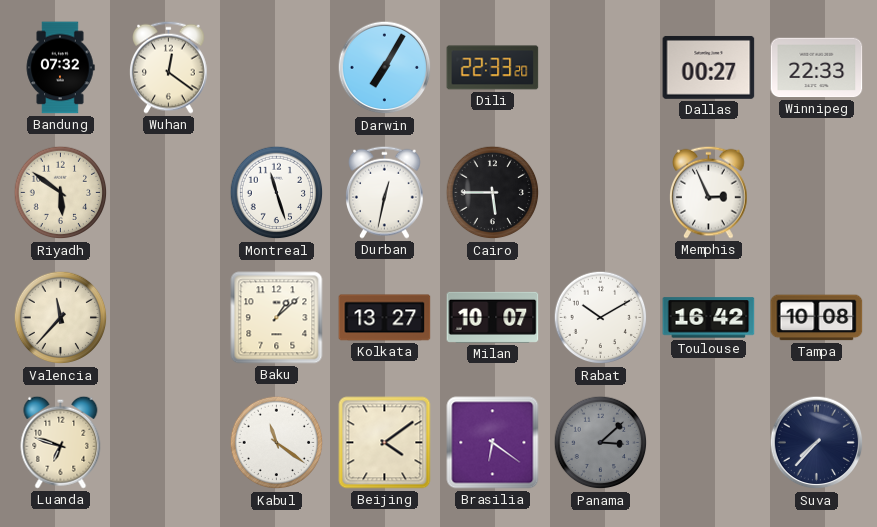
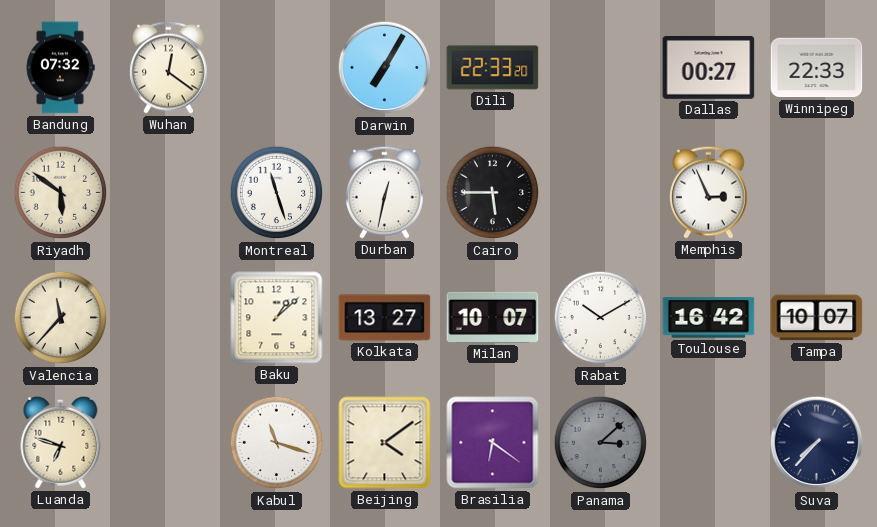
Tampa: 10:08 -> 10:07 (817, 318)
Kabul: 11:21 -> 11:18 (277, 443)
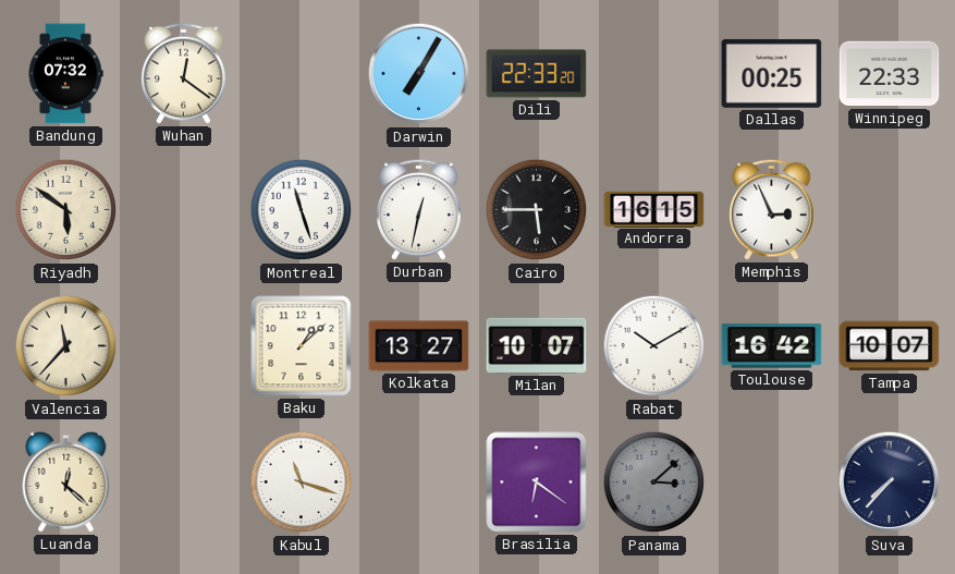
Dallas: 00:27 -> 00:25 (772, 73)
Andorra: none -> 16:15 (654, 209)
Luanda: 6:48 -> 12:22 (66, 481)
Beijing: 4:09 -> none (385, 443)
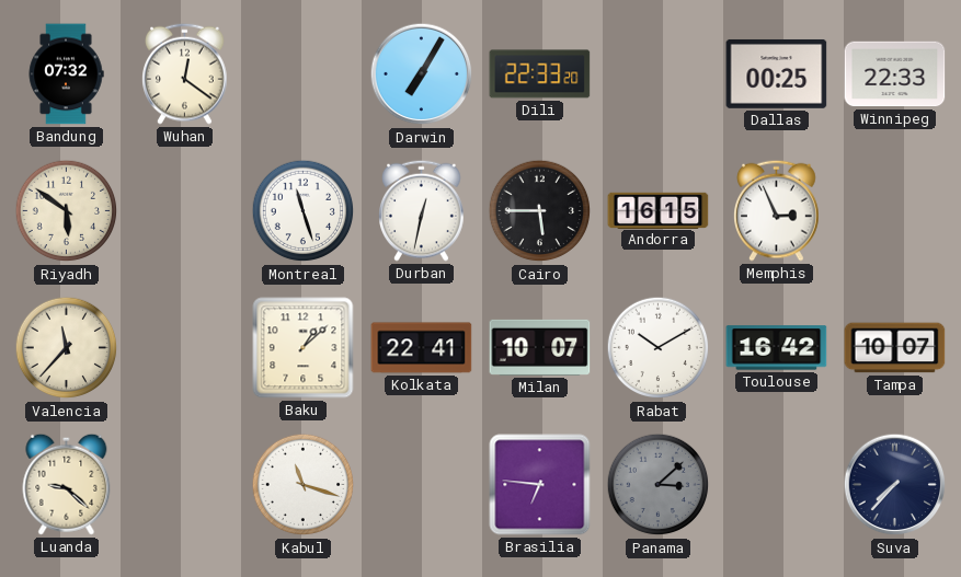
Kolkata: 13:27 -> 22:41 (422, 348)
Luanda: 12:22 -> 9:22 (67, 484)
Brasilia: 6:21 -> 6:46 (540, 485)
